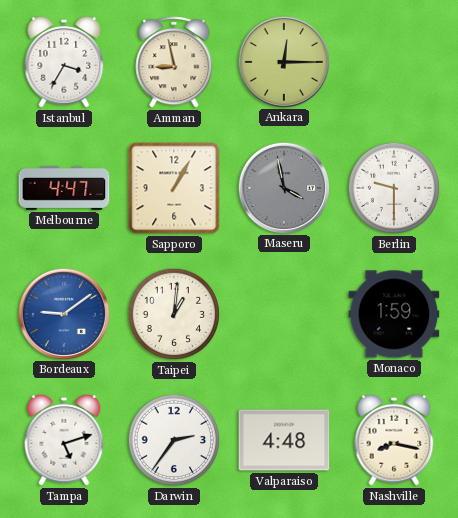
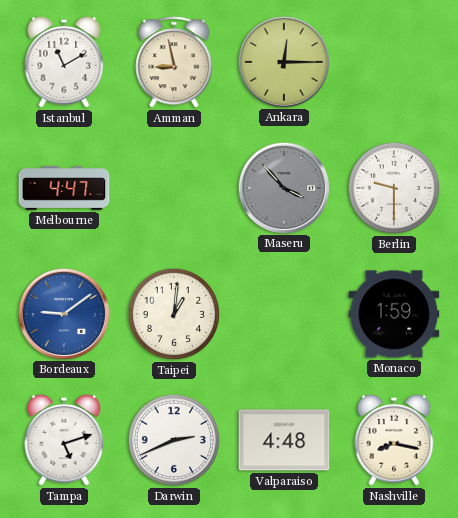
Istanbul: 3:35 -> 11:10 (64, 62)
Sapporo: 1:05 -> none (174, 188)
Maseru: 3:58 -> 3:53 (283, 187)
Darwin: 2:36 -> 2:41 (174, 440)
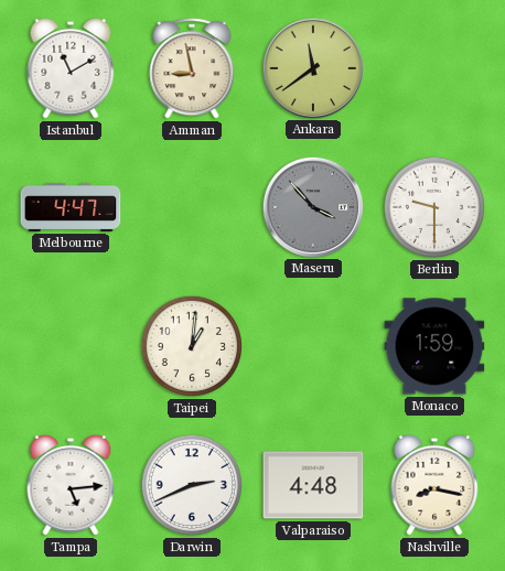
Ankara: 12:15 -> 11:39 (312, 67)
Bordeaux: 9:09 -> none (63, 313)
Tampa: 5:12 -> 5:14 (71, 485)
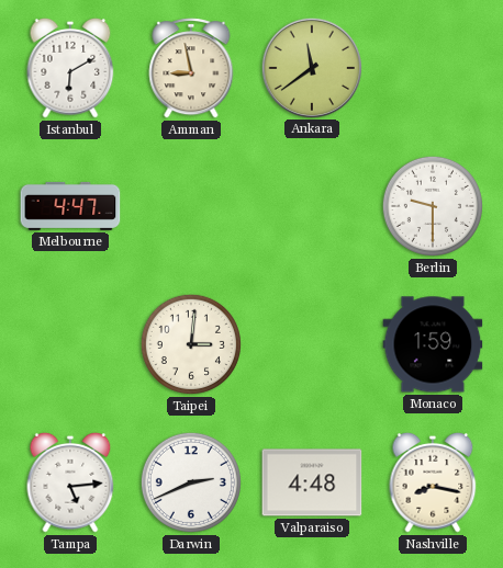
Istanbul: 11:10 -> 6:10 (70, 68)
Maseru: 3:53 -> none (312, 206)
Taipei: 1:01 -> 3:01 (191, 344)
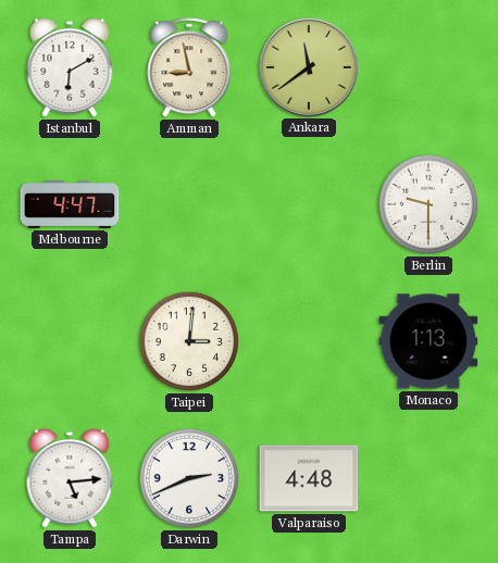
Monaco: 1:59 -> 1:13 (428, 341)
Nashville: 8:17 -> none (433, 482)
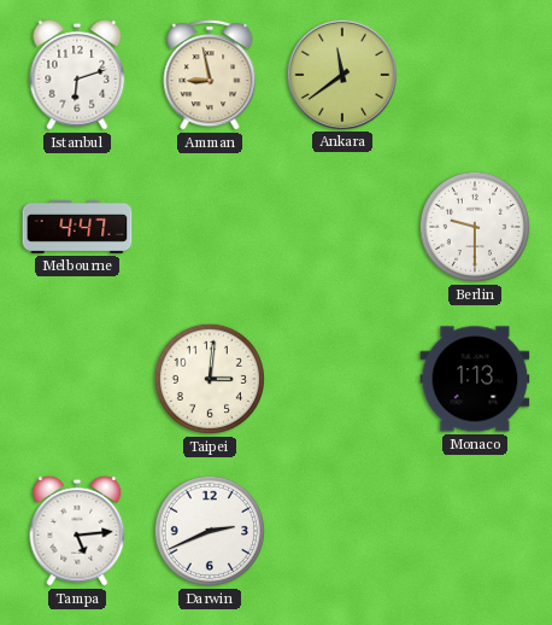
Istanbul: 6:10 -> 6:12 (77, 75)
Valparaiso: 4:48 -> none (309, 478)
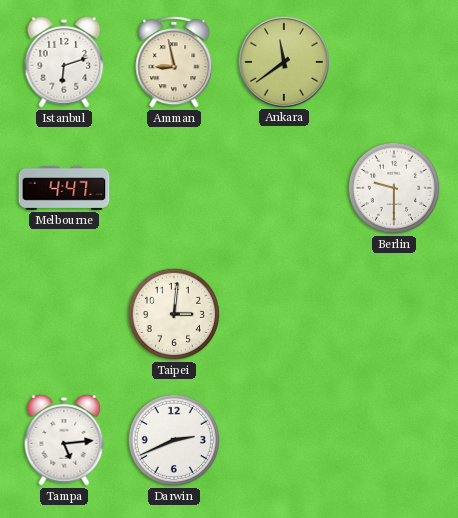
Monaco: 1:13 -> none (475, 379)
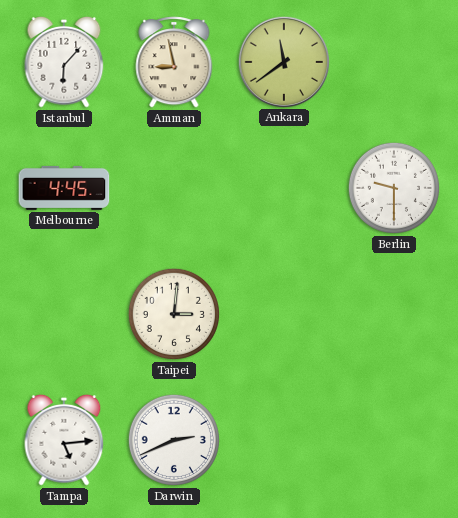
Istanbul: 6:12 -> 6:07 (64, 62)
Melbourne: 4:47 -> 4:45 (64, 188)
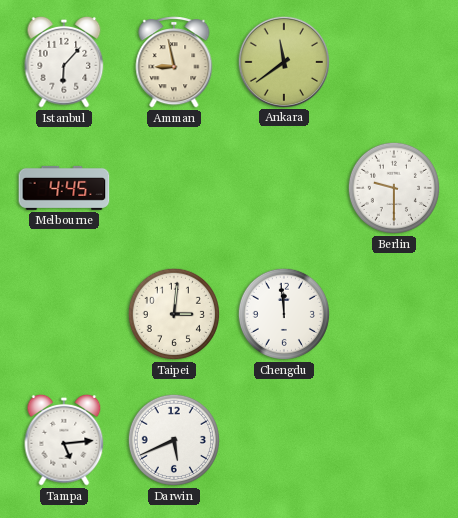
Chengdu: none -> 11:59 (284, 314)
Darwin: 2:41 -> 5:41 (174, 440)
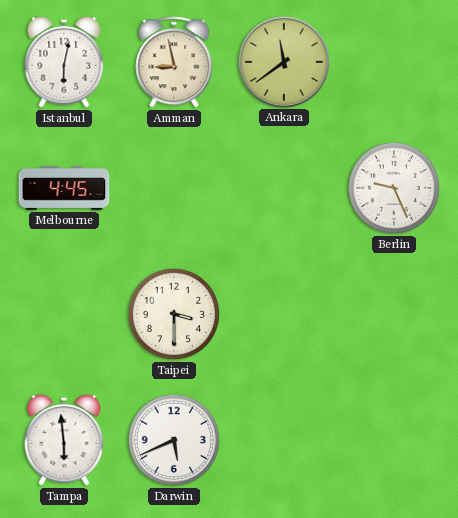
Istanbul: 6:07 -> 6:02 (64, 62)
Berlin: 9:30 -> 9:26 (394, 188)
Taipei: 3:01 -> 3:30 (174, 314)
Chengdu: 11:59 -> none (284, 314)
Tampa: 5:14 -> 5:59 (64, 440)
